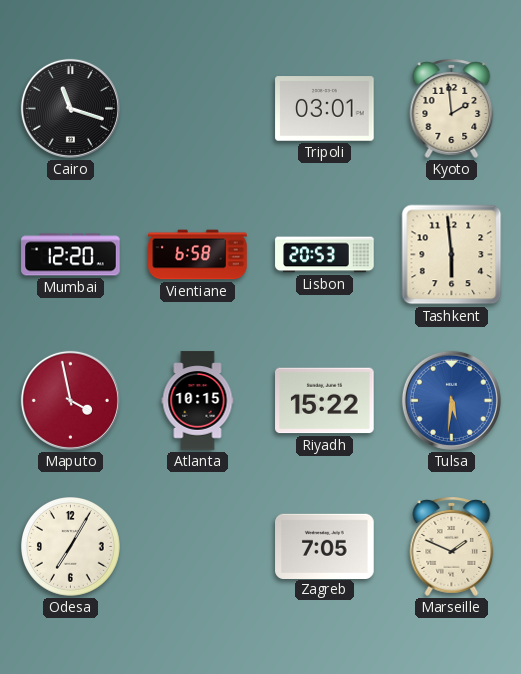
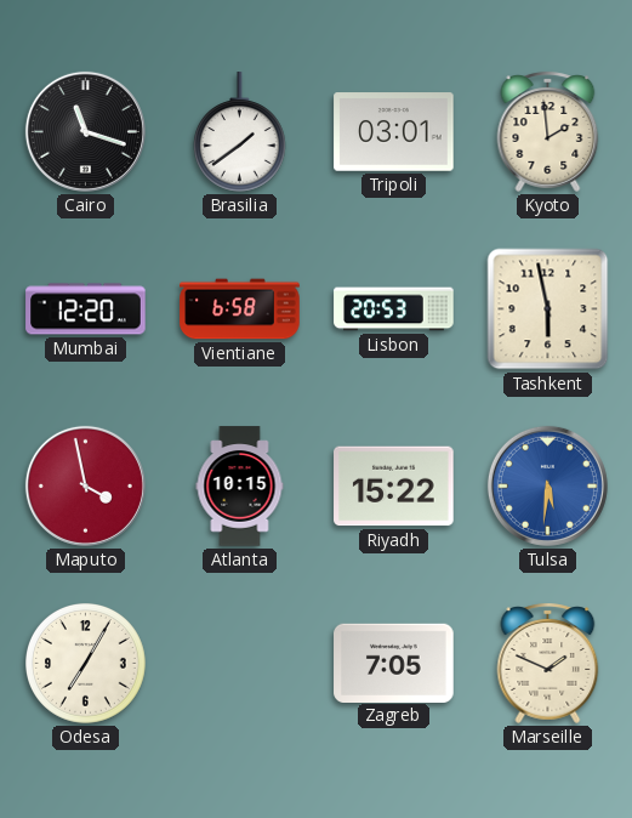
Brasilia: none -> 1:39 (239, 132)
Tashkent: 5:59 -> 5:58 (548, 309)
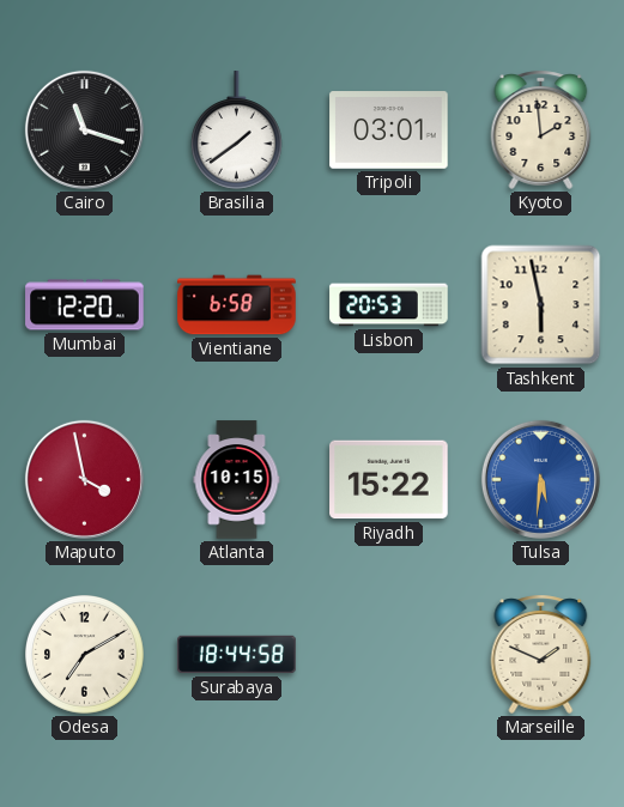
Odesa: 7:05 -> 7:10 (85, 655)
Surabaya: none -> 18:44 (237, 655)
Zagreb: 7:05 -> none (394, 663)
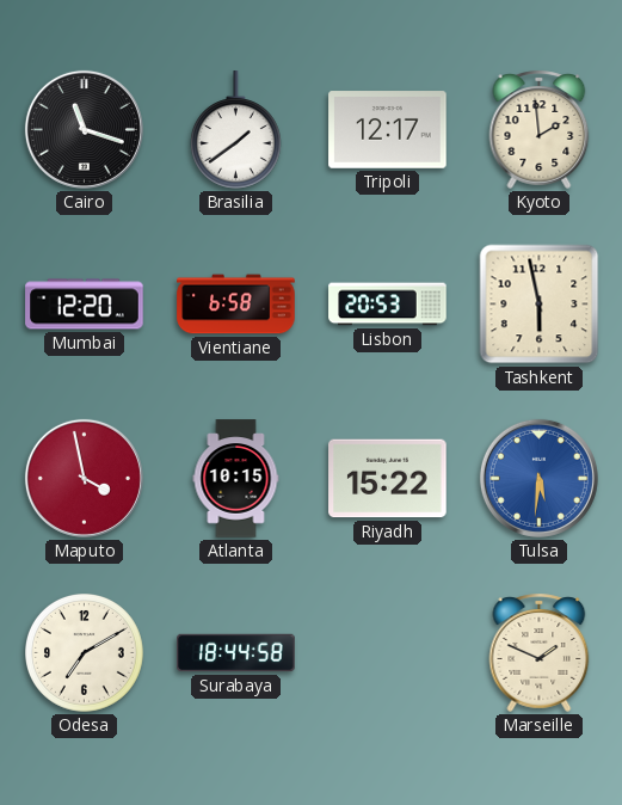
Tripoli: 03:01 -> 12:17 (388, 130)
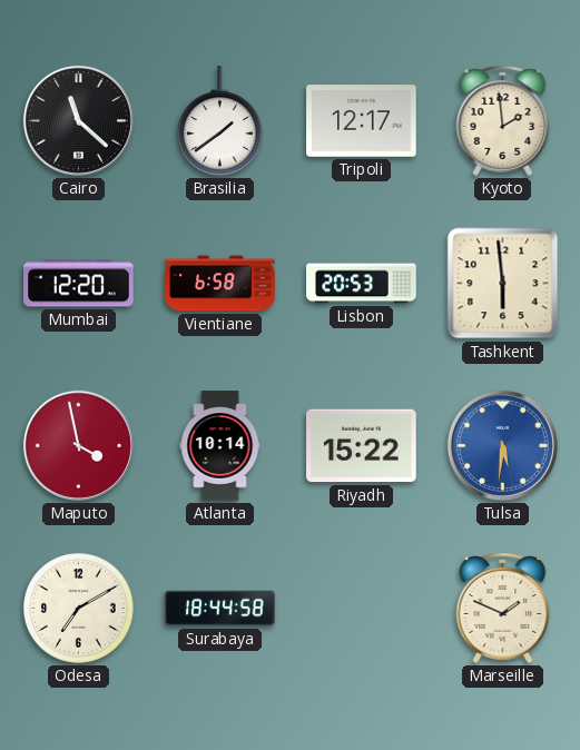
Cairo: 11:18 -> 11:22 (78, 120)
Tashkent: 5:58 -> 5:59 (503, 284)
Atlanta: 10:15 -> 10:14 (220, 446)
